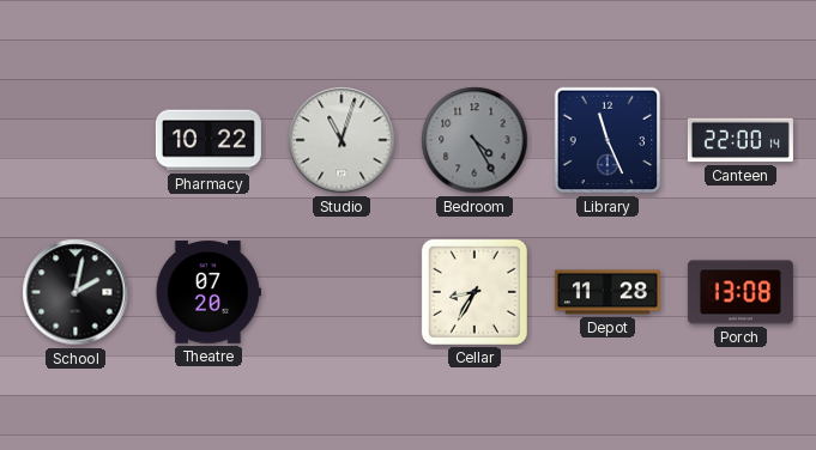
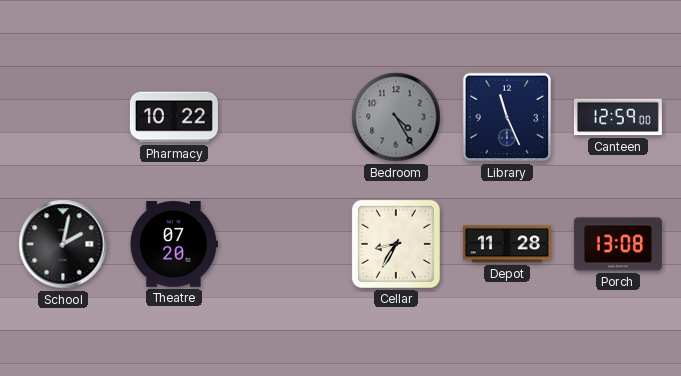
Studio: 11:03 -> none (341, 140)
Canteen: 22:00 -> 12:59 (618, 117)
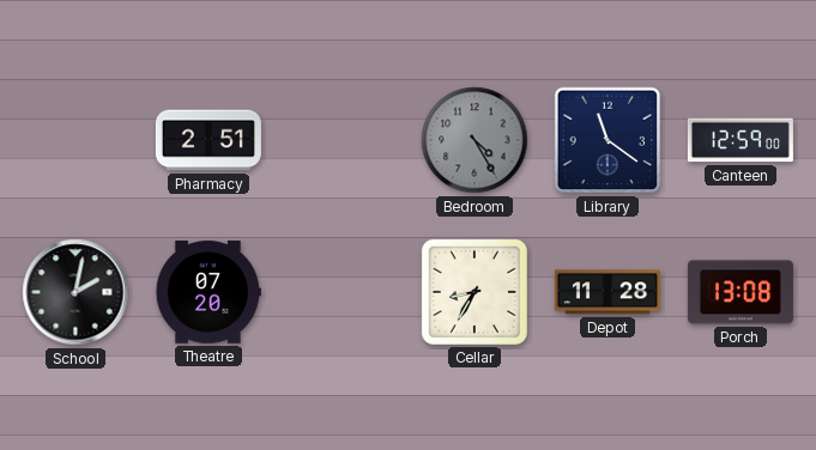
Pharmacy: 10:22 -> 2:51 (208, 140)
Library: 11:26 -> 11:21 (608, 140)
